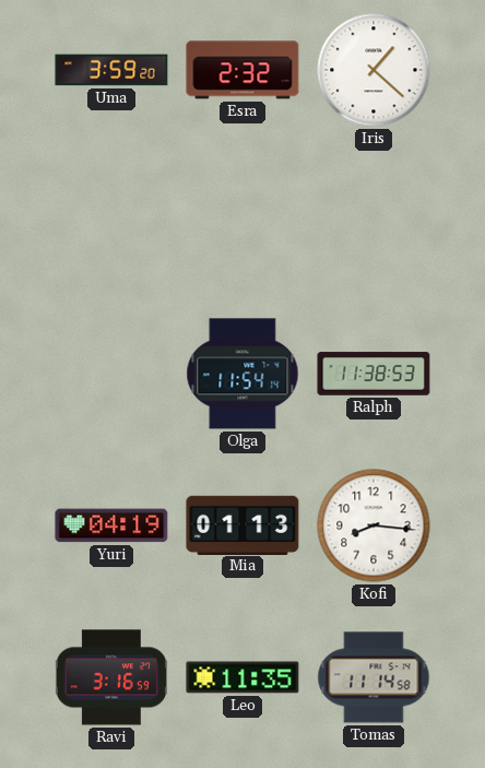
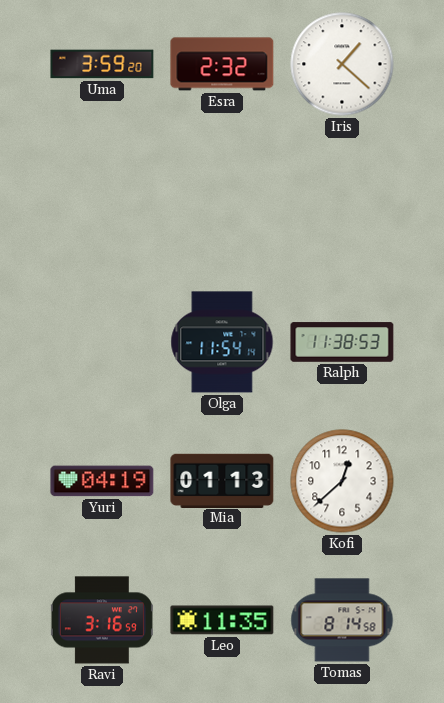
Kofi: 8:16 -> 12:38 (342, 481)
Tomas: 11:14 -> 8:14 (342, 620)
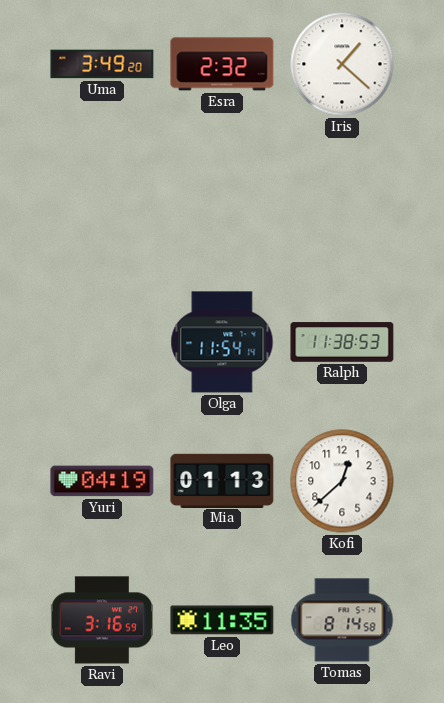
Uma: 3:59 -> 3:49 (102, 64)
